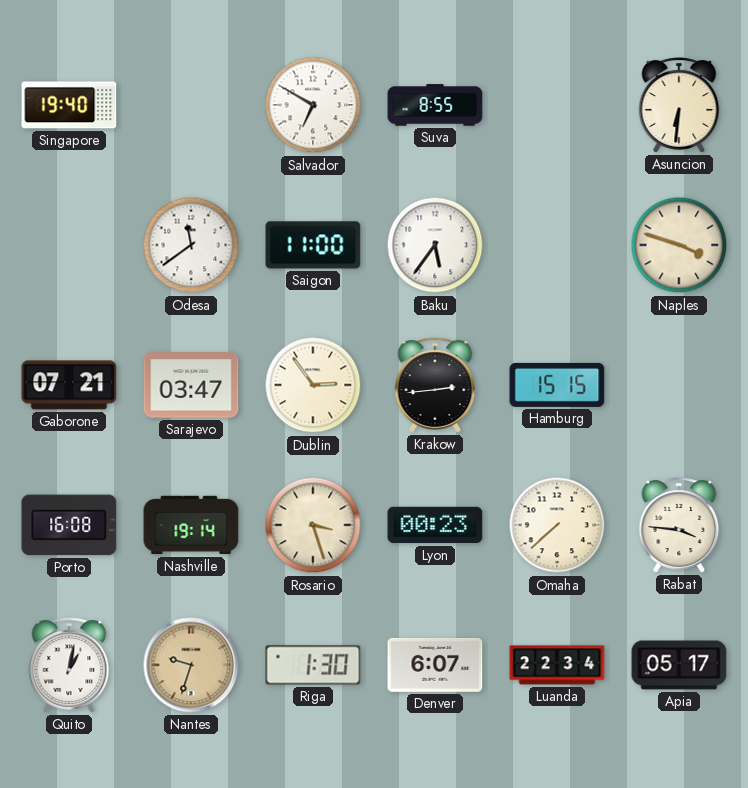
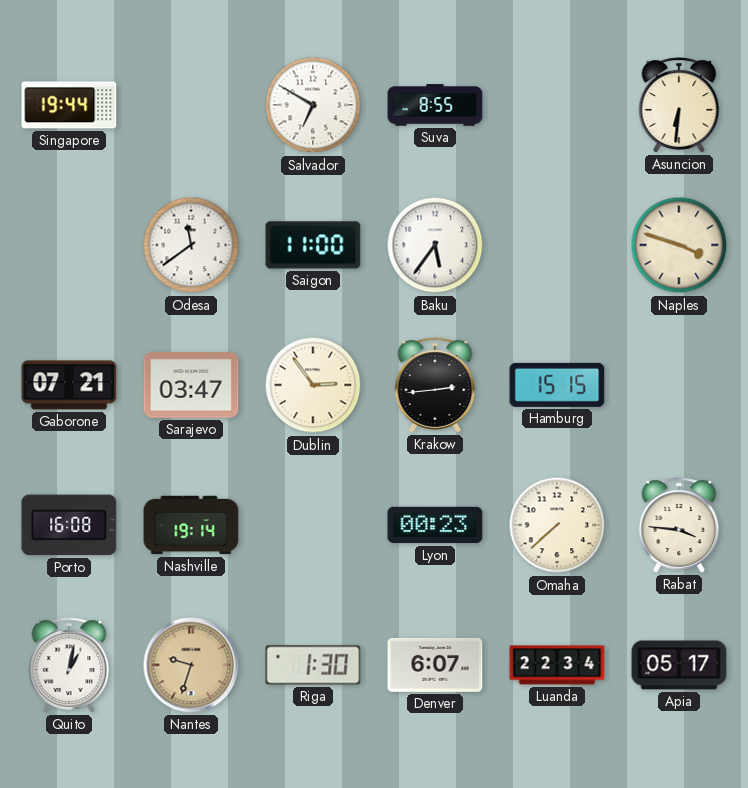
Singapore: 19:40 -> 19:44 (69, 105)
Rosario: 3:27 -> none (313, 525)
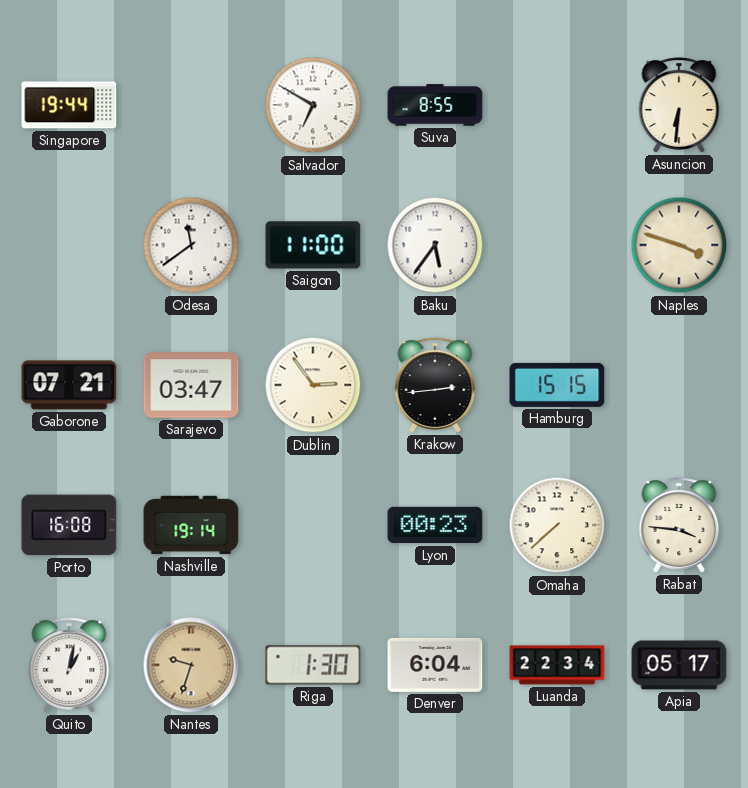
Denver: 6:07 -> 6:04 (435, 665)
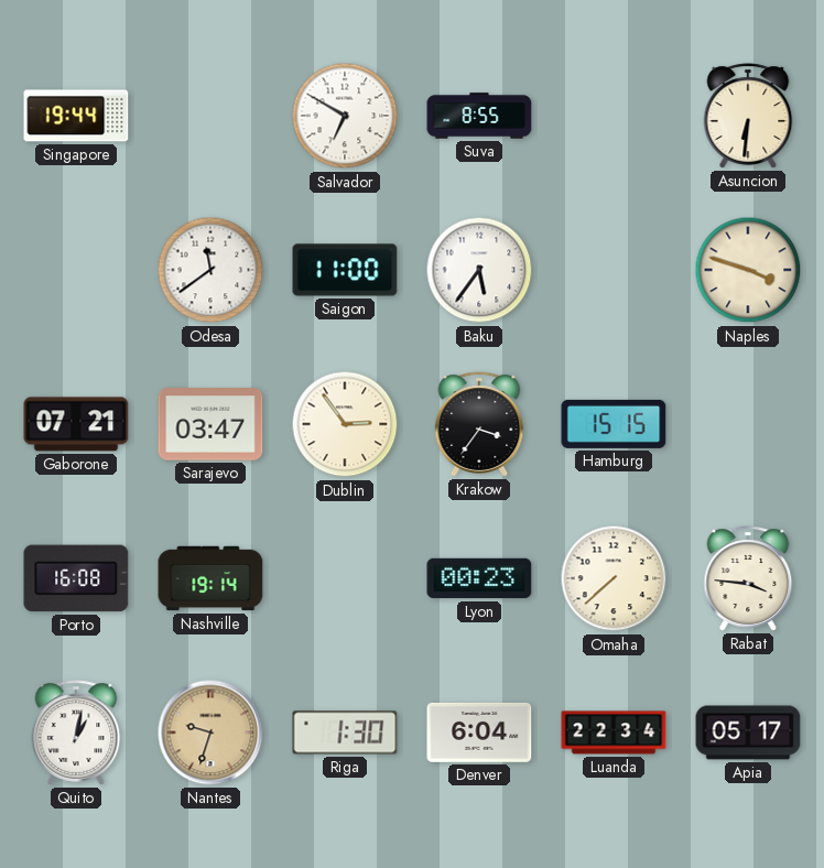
Krakow: 2:44 -> 3:36 (479, 424)
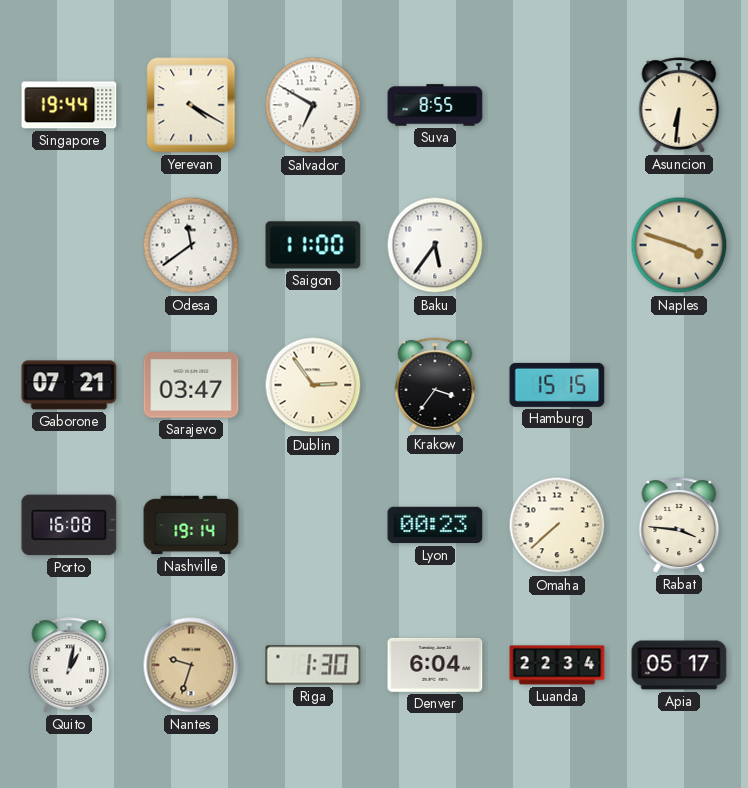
Yerevan: none -> 4:20 (191, 105)
